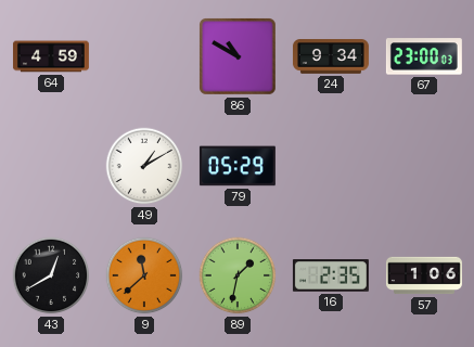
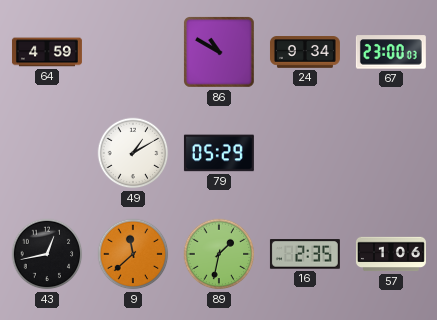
43: 12:40 -> 12:43 (47, 254)
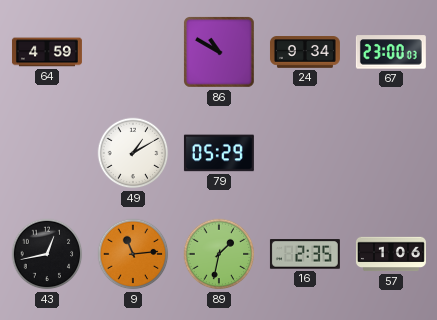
9: 11:38 -> 11:14 (133, 254)
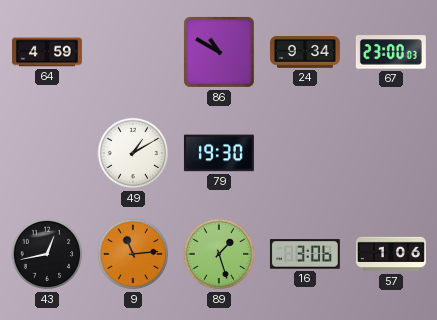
79: 05:29 -> 19:30 (219, 153)
89: 1:32 -> 1:27 (219, 254)
16: 2:35 -> 3:06 (305, 254)
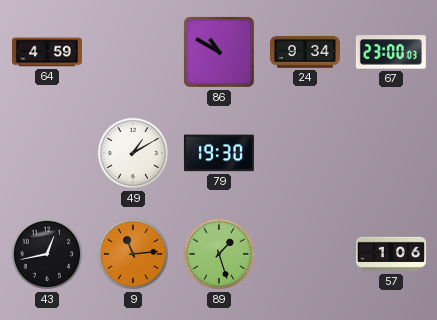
16: 3:06 -> none (305, 254)
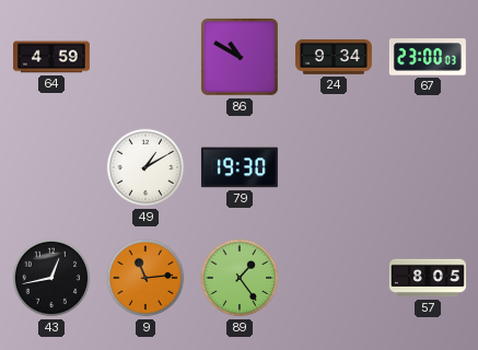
89: 1:27 -> 1:24 (240, 278)
57: 1:06 -> 8:05 (428, 278)
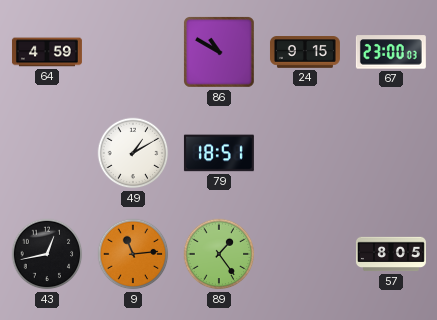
24: 9:34 -> 9:15 (305, 52)
79: 19:30 -> 18:51 (219, 153)
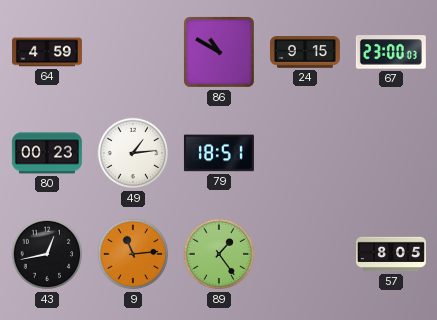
80: none -> 00:23 (47, 153)
49: 1:10 -> 1:14 (133, 153)
